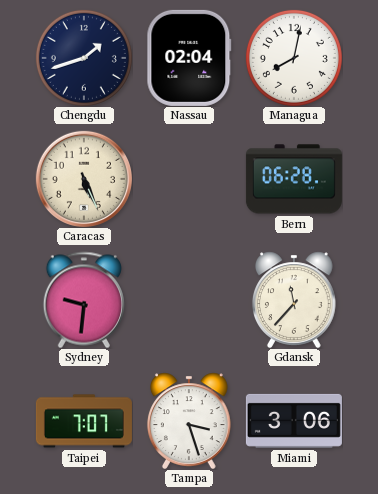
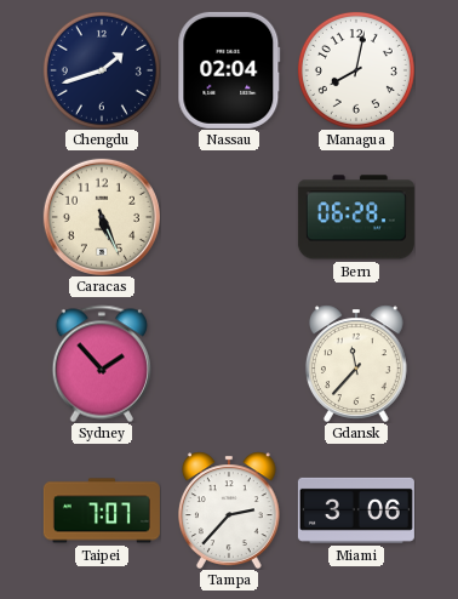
Sydney: 9:31 -> 1:53 (102, 364)
Tampa: 3:27 -> 2:37 (229, 510)
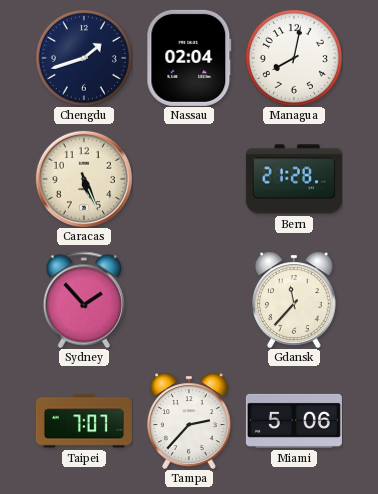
Bern: 06:28 -> 21:28 (294, 179)
Miami: 3:06 -> 5:06 (294, 421)
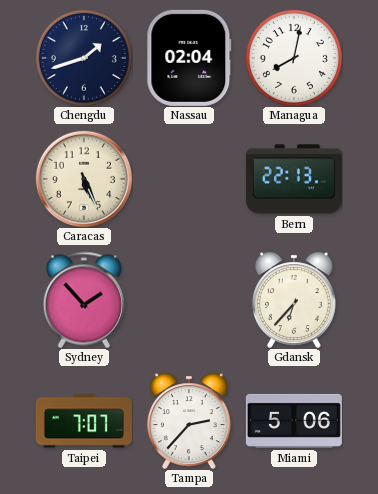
Bern: 21:28 -> 22:13 (294, 179)
Gdansk: 11:37 -> 6:37 (294, 300)
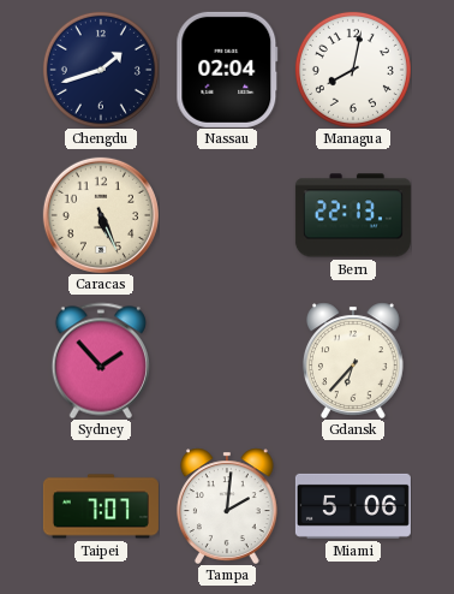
Tampa: 2:37 -> 2:01 (227, 506)
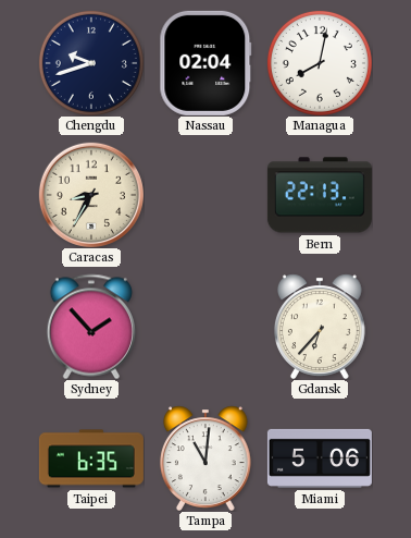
Chengdu: 1:42 -> 9:42 (91, 63)
Caracas: 5:26 -> 8:35 (91, 195)
Taipei: 7:07 -> 6:35 (91, 458)
Tampa: 2:01 -> 11:01 (205, 458)
